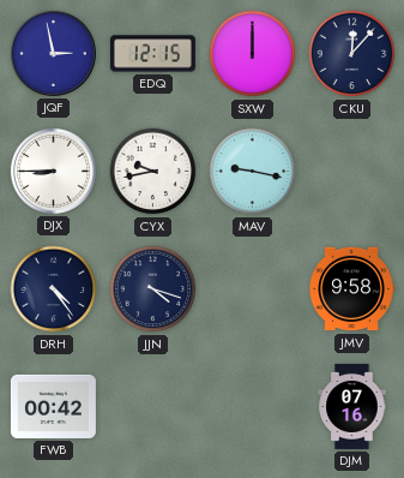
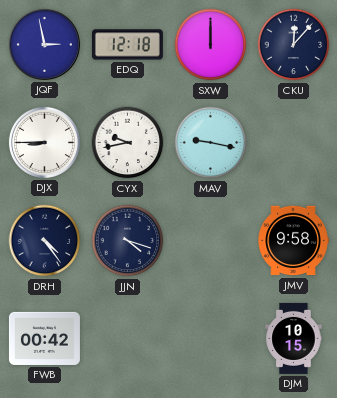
EDQ: 12:15 -> 12:18 (127, 45)
DJM: 07:16 -> 10:15 (294, 338)
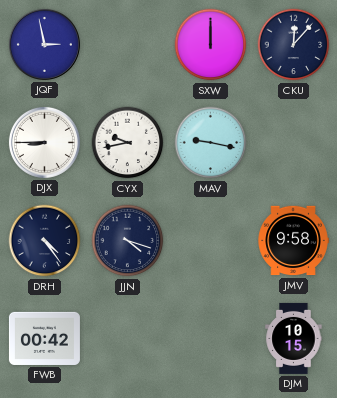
EDQ: 12:18 -> none (127, 45)
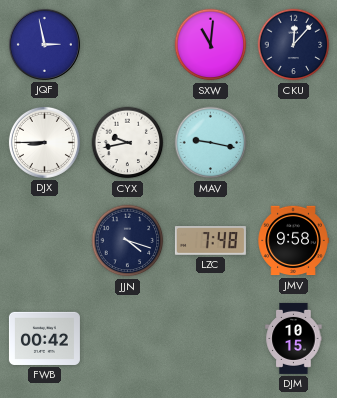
SXW: 12:00 -> 11:01 (211, 45)
DRH: 4:24 -> none (45, 241)
LZC: none -> 7:48 (210, 241)
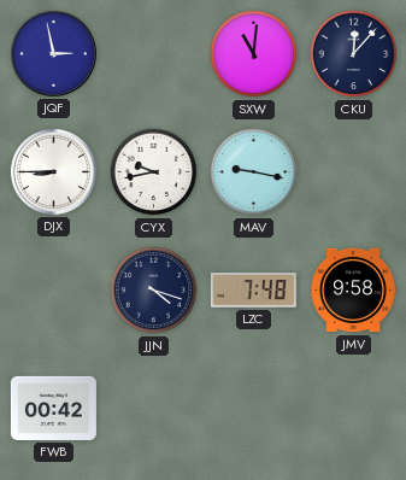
DJM: 10:15 -> none (294, 338)
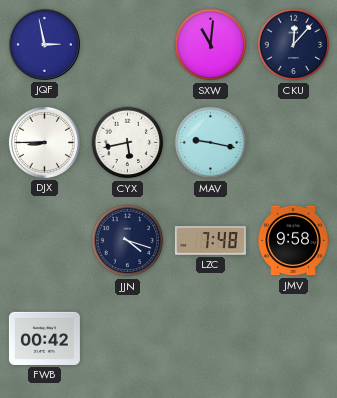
CYX: 9:43 -> 5:43 (128, 143)
